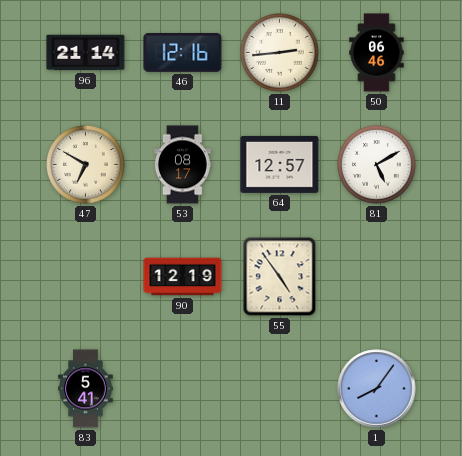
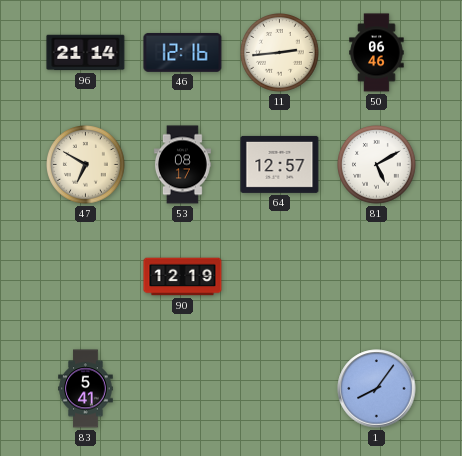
55: 4:54 -> none (280, 277)
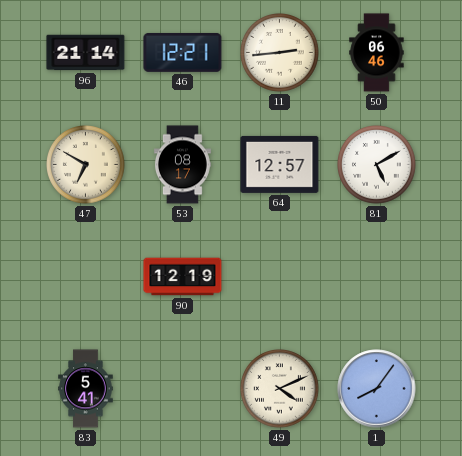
46: 12:16 -> 12:21 (183, 52)
49: none -> 4:11 (280, 389)
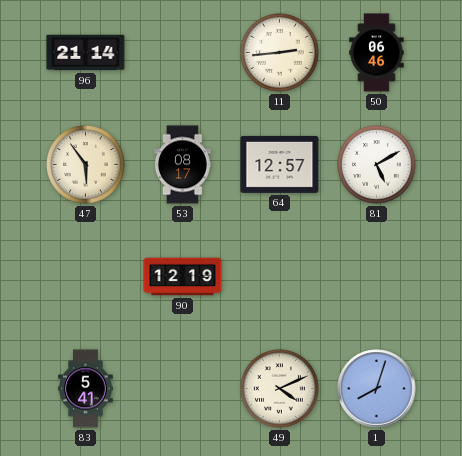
46: 12:21 -> none (183, 52)
47: 6:50 -> 5:54 (86, 165)
1: 8:06 -> 8:03 (377, 389)
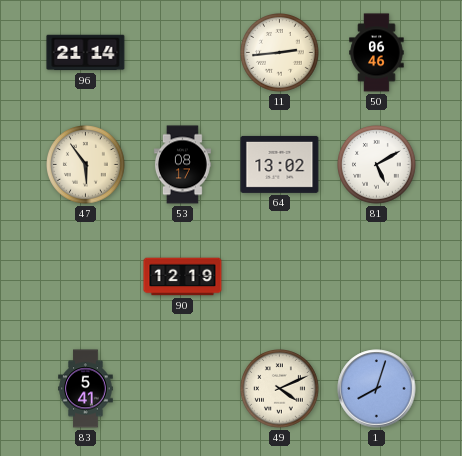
64: 12:57 -> 13:02 (280, 164)
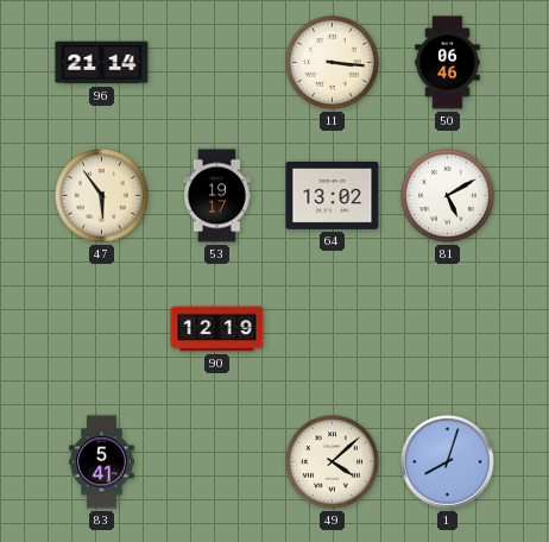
11: 2:44 -> 3:16 (333, 63)
53: 08:17 -> 19:17 (216, 196)
49: 4:11 -> 4:08 (333, 462)
